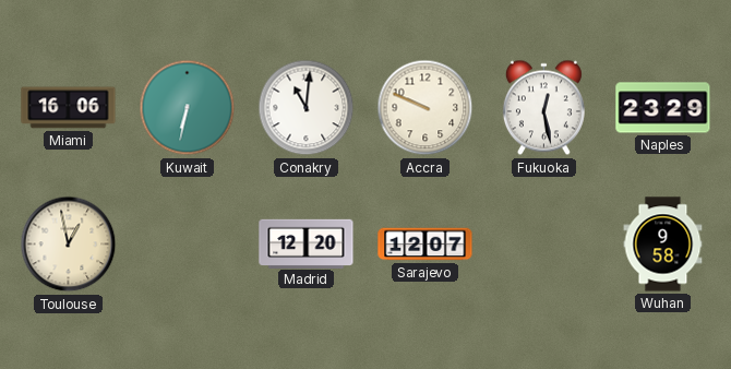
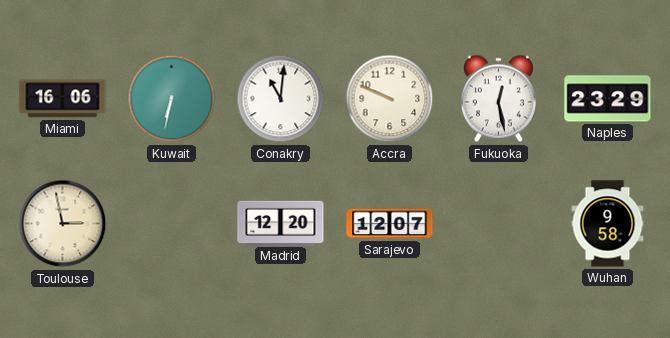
Toulouse: 12:58 -> 2:58 (63, 224)
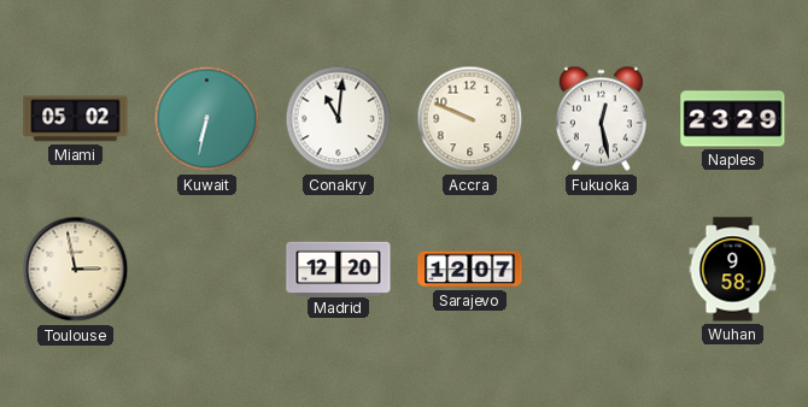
Miami: 16:06 -> 05:02 (76, 119)
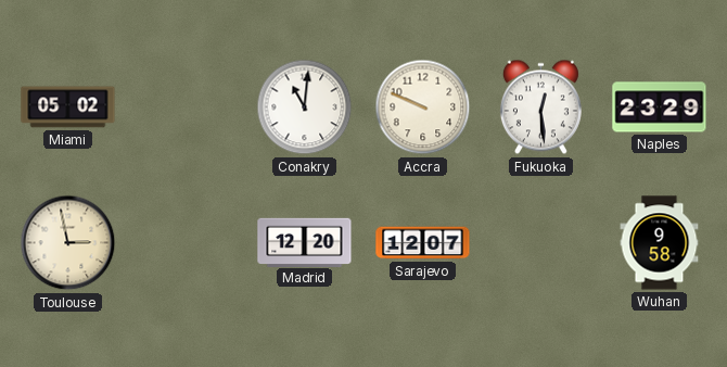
Kuwait: 6:32 -> none (207, 119)
Fukuoka: 12:28 -> 12:29 (540, 107)
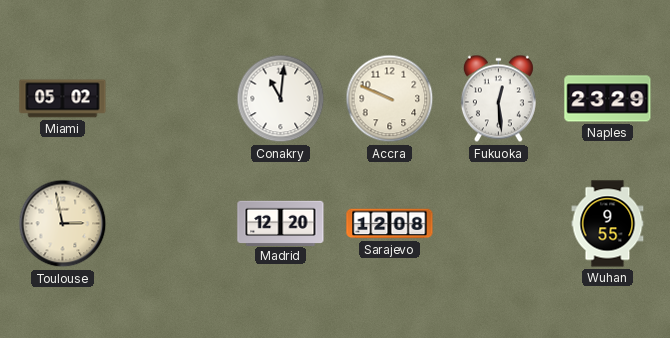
Sarajevo: 12:07 -> 12:08 (390, 224)
Wuhan: 9:58 -> 9:55 (608, 224)
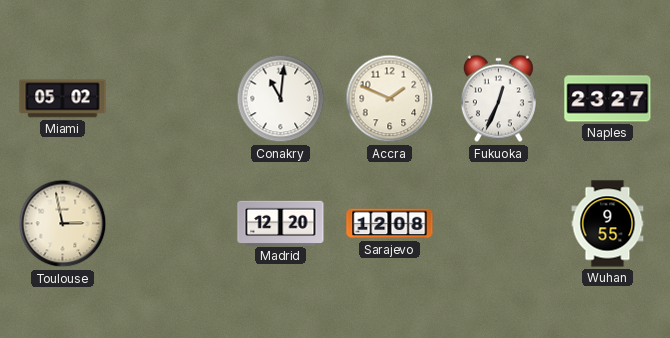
Accra: 9:49 -> 1:49 (390, 99)
Fukuoka: 12:29 -> 12:34 (498, 99)
Naples: 23:29 -> 23:27 (608, 99)
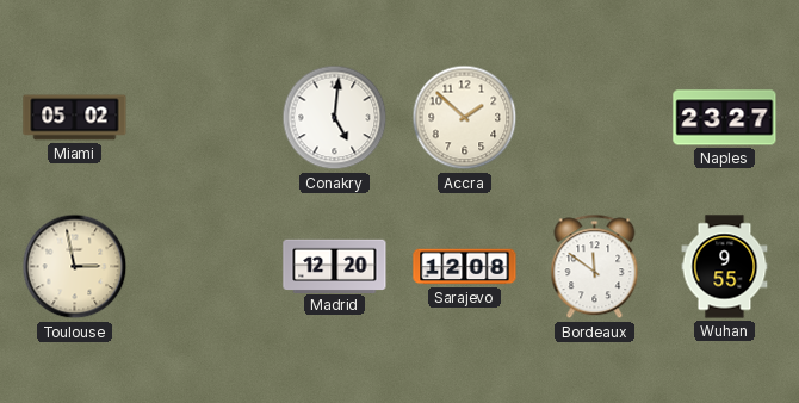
Conakry: 11:01 -> 5:01 (335, 118)
Accra: 1:49 -> 1:52 (465, 118)
Fukuoka: 12:34 -> none (498, 99)
Bordeaux: none -> 11:51 (595, 267)
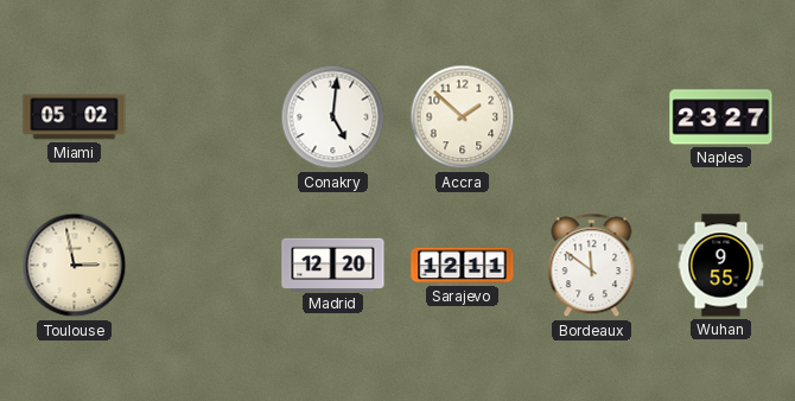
Sarajevo: 12:08 -> 12:11 (463, 266)
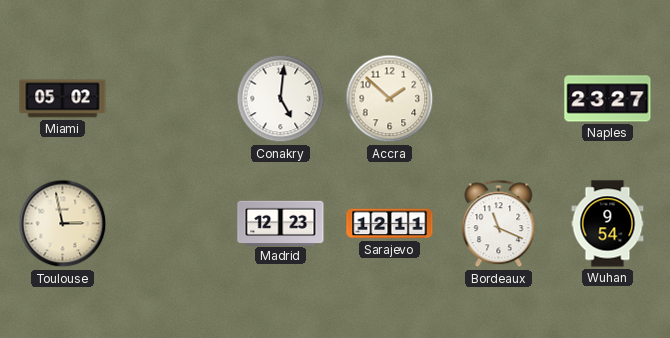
Madrid: 12:20 -> 12:23 (281, 223)
Bordeaux: 11:51 -> 11:19 (499, 224)
Wuhan: 9:55 -> 9:54 (608, 224)
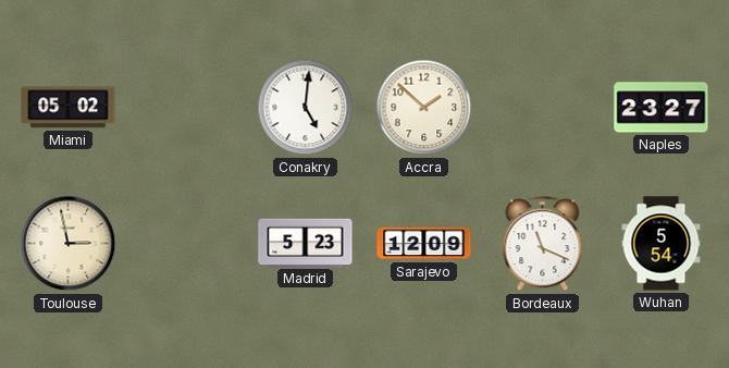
Madrid: 12:23 -> 5:23 (306, 243)
Sarajevo: 12:11 -> 12:09 (424, 244)
Wuhan: 9:54 -> 5:54 (662, 244)
